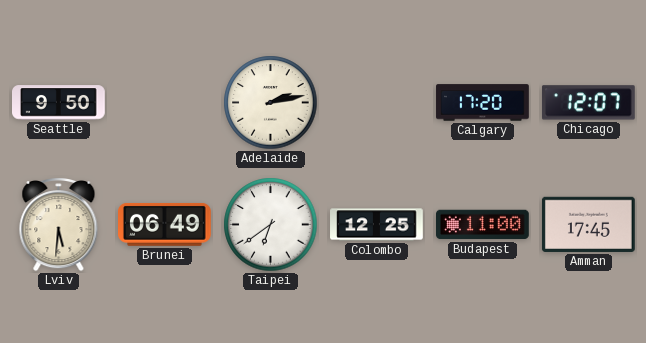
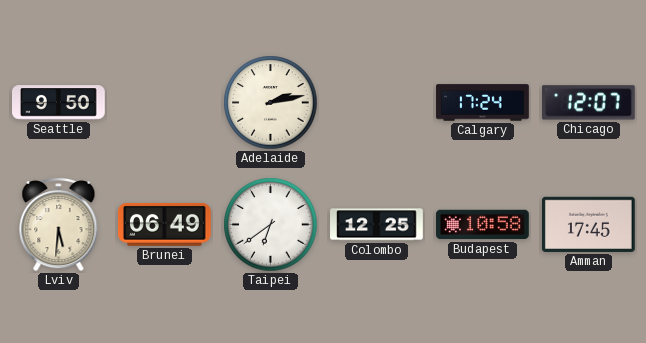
Calgary: 17:20 -> 17:24 (483, 103)
Budapest: 11:00 -> 10:58 (483, 225)
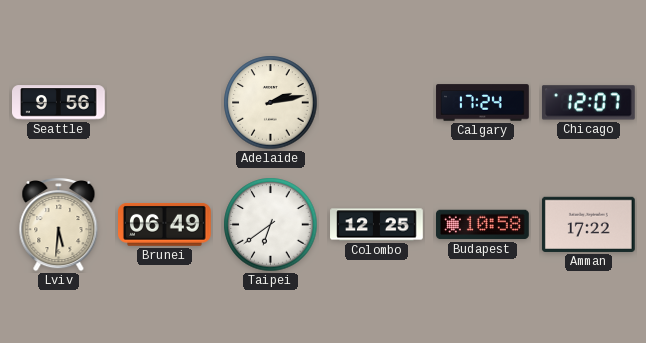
Seattle: 9:50 -> 9:56 (59, 103)
Amman: 17:45 -> 17:22 (589, 224)
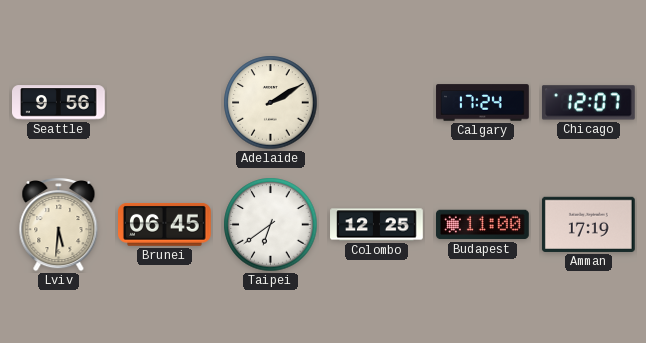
Adelaide: 2:13 -> 2:10 (271, 103)
Brunei: 06:49 -> 06:45 (165, 224)
Budapest: 10:58 -> 11:00 (483, 225)
Amman: 17:22 -> 17:19 (589, 224)
